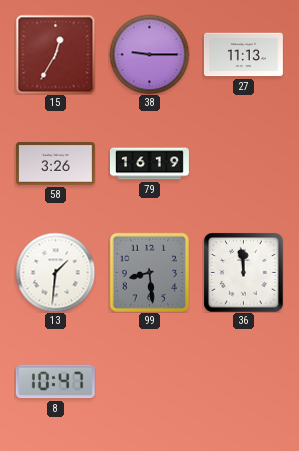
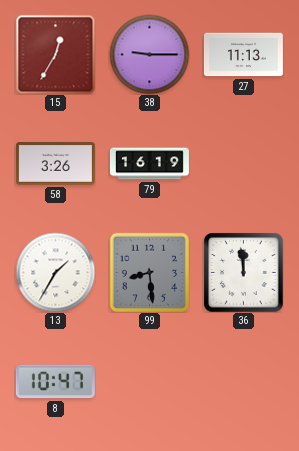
13: 1:31 -> 1:35 (55, 272)
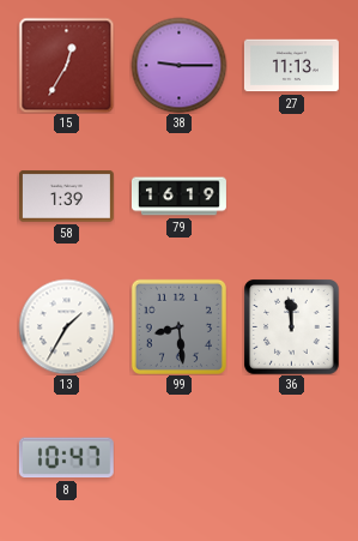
58: 3:26 -> 1:39 (66, 197)
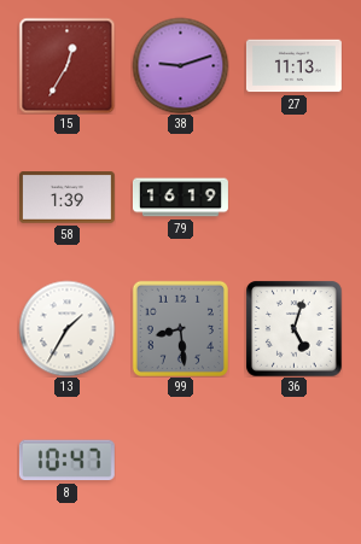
38: 9:15 -> 9:12 (180, 65)
36: 11:59 -> 5:03 (293, 328)
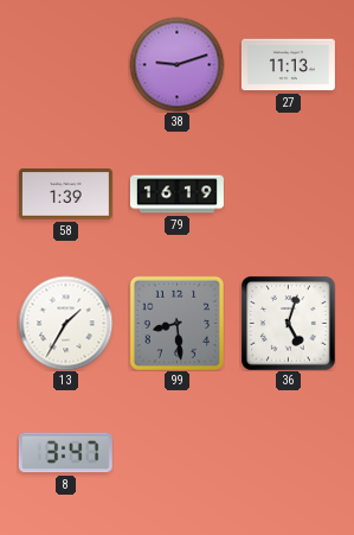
15: 12:35 -> none (66, 65)
8: 10:47 -> 3:47 (65, 453)
